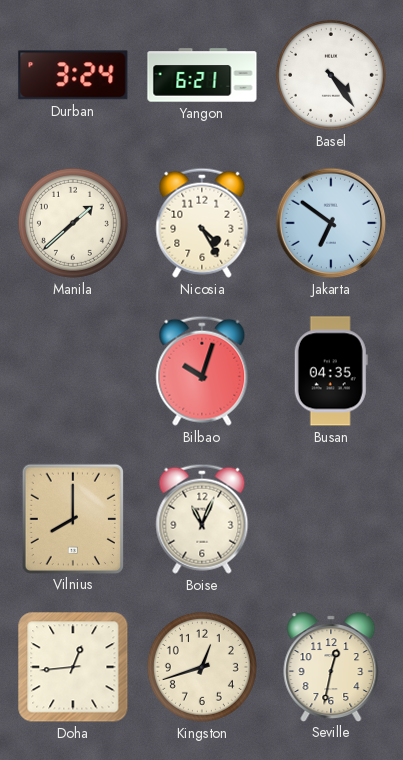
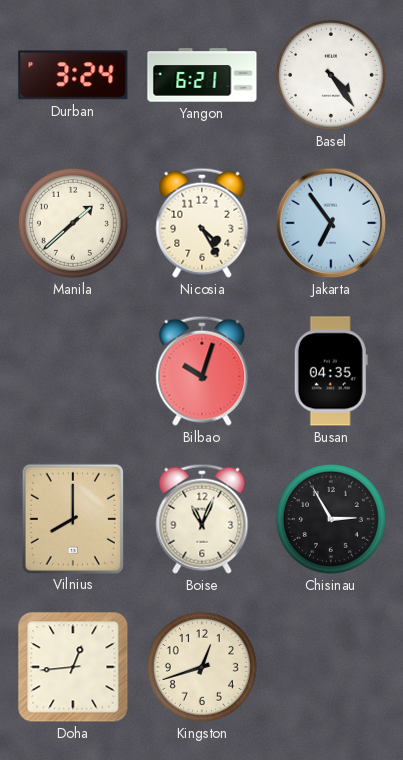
Jakarta: 6:51 -> 6:54 (331, 223)
Chisinau: none -> 2:55 (331, 519)
Seville: 12:32 -> none (331, 667)
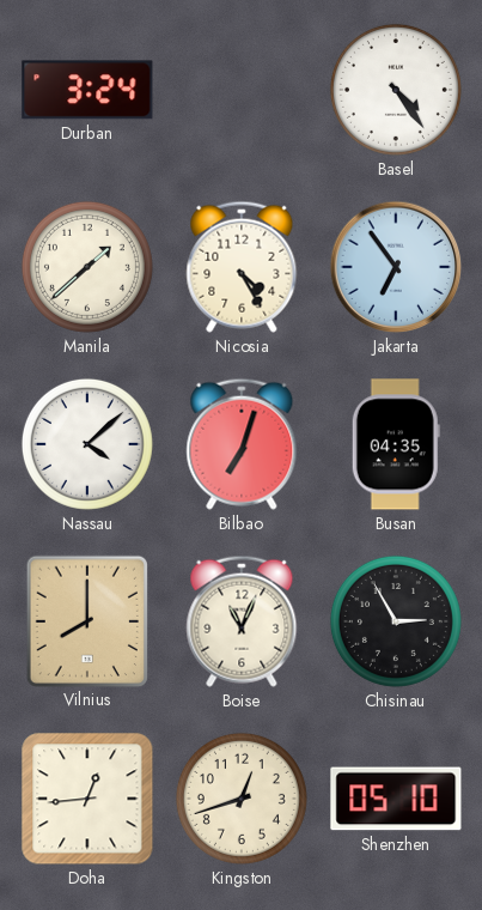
Yangon: 6:21 -> none (202, 75)
Nassau: none -> 4:08 (87, 444)
Bilbao: 10:03 -> 7:03 (242, 444)
Shenzhen: none -> 05:10 (396, 799)
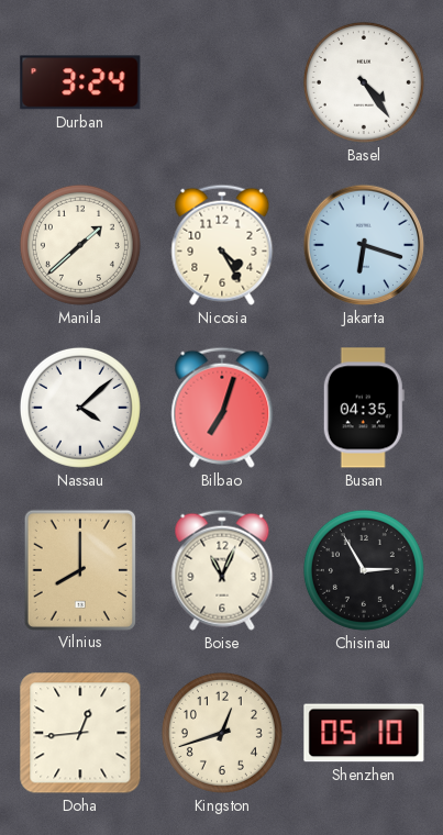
Jakarta: 6:54 -> 6:18 (364, 245)
